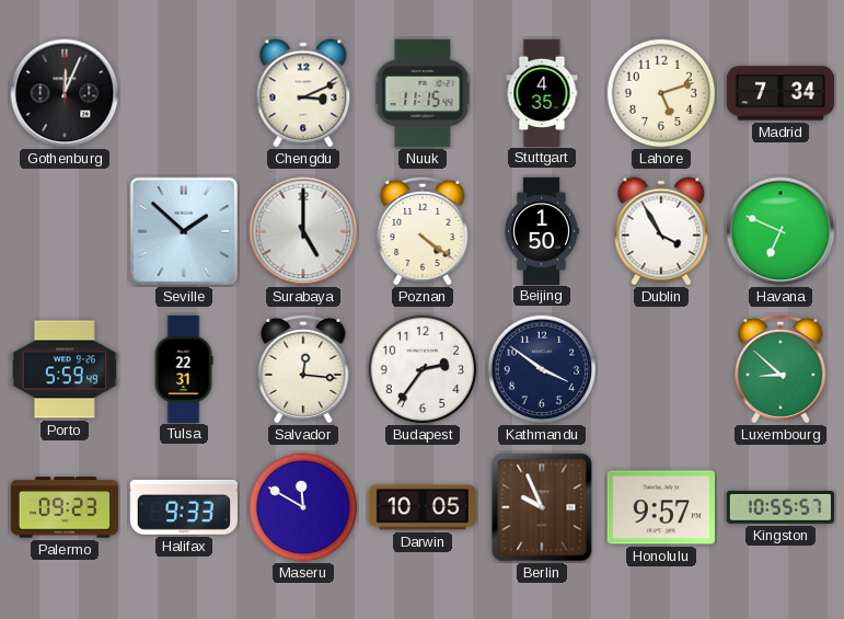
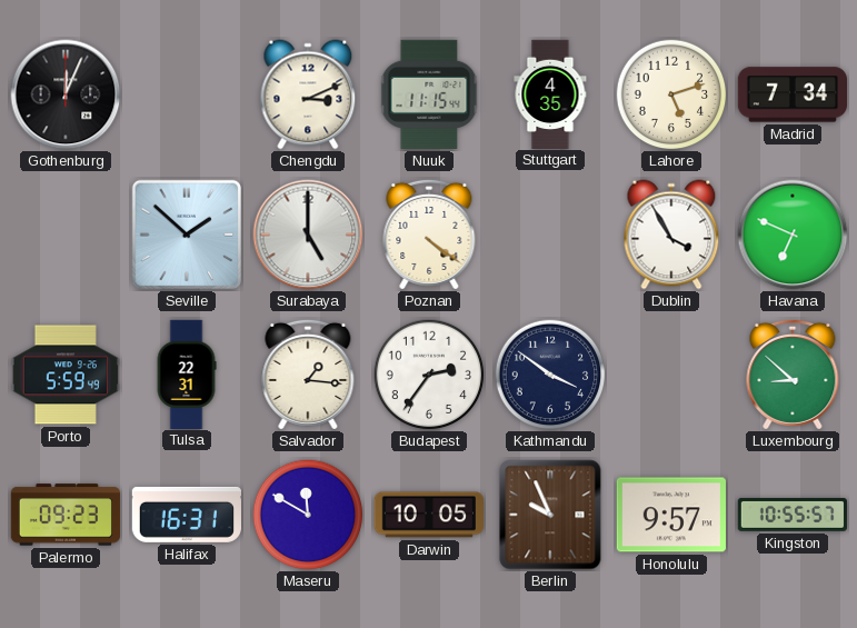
Beijing: 1:50 -> none (542, 230)
Salvador: 12:16 -> 1:16 (308, 375)
Halifax: 9:33 -> 16:31 (187, 515)
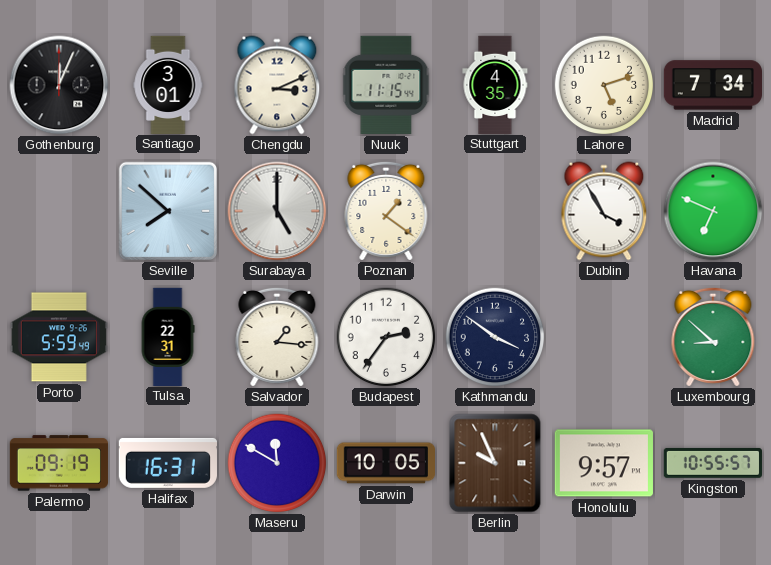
Santiago: none -> 3:01 (168, 84)
Seville: 1:52 -> 7:52 (168, 211)
Poznan: 4:21 -> 1:21 (386, 211)
Palermo: 09:23 -> 09:19 (58, 463)
